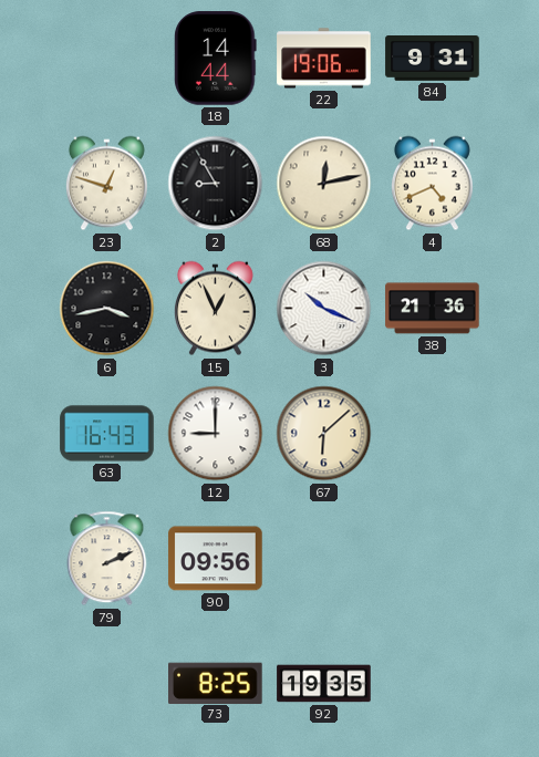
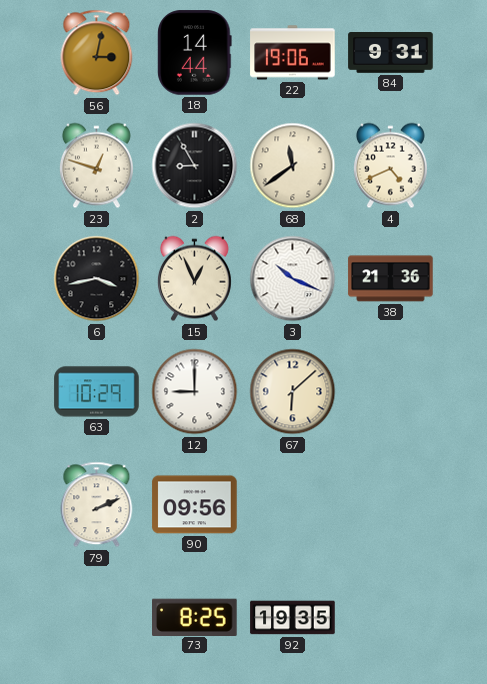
56: none -> 3:02 (97, 53)
68: 12:13 -> 11:39 (293, 166)
63: 16:43 -> 10:29 (97, 392)
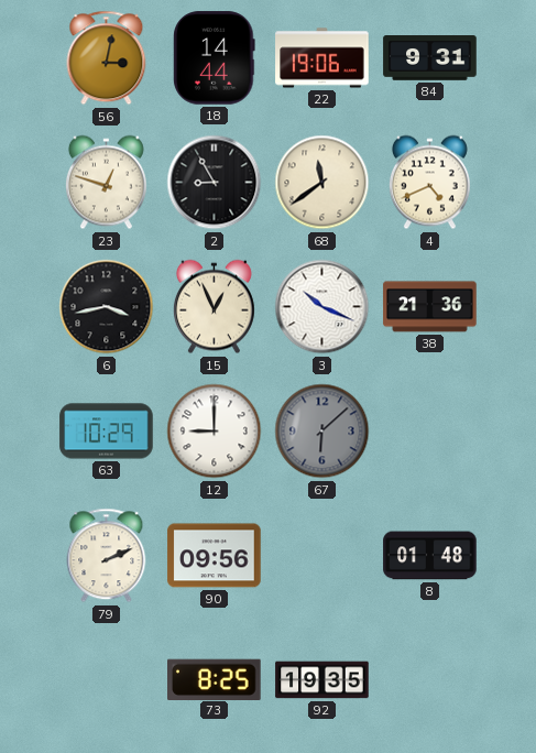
67 dial: cream -> grey (322, 432)
8: none -> 01:48 (430, 556)
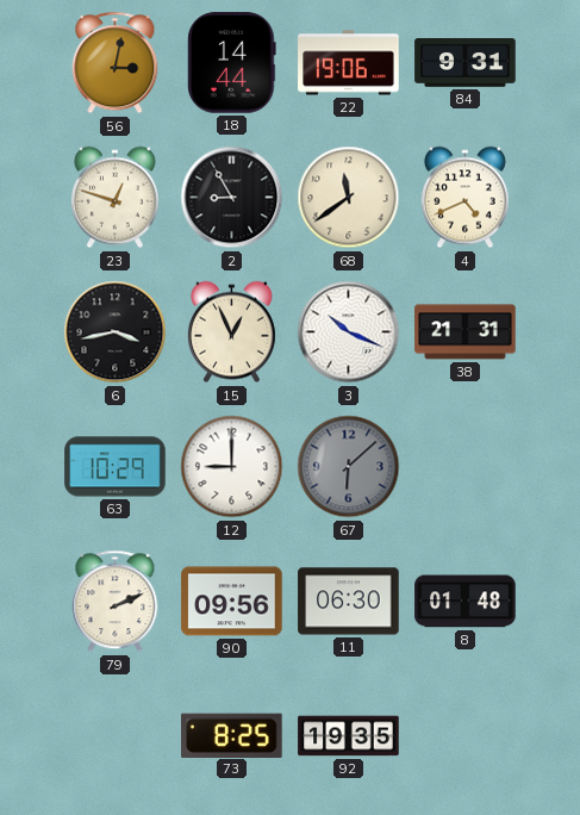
38: 21:36 -> 21:31 (466, 332)
11: none -> 06:30 (349, 602)
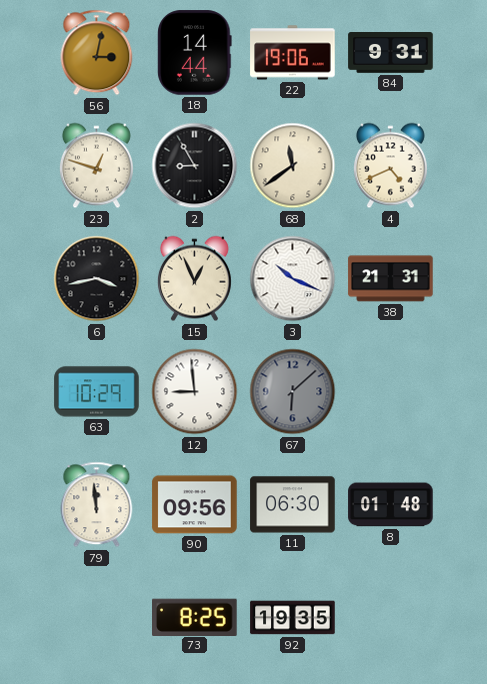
12: 9:00 -> 8:59 (195, 392)
79: 2:11 -> 11:59 (97, 505)
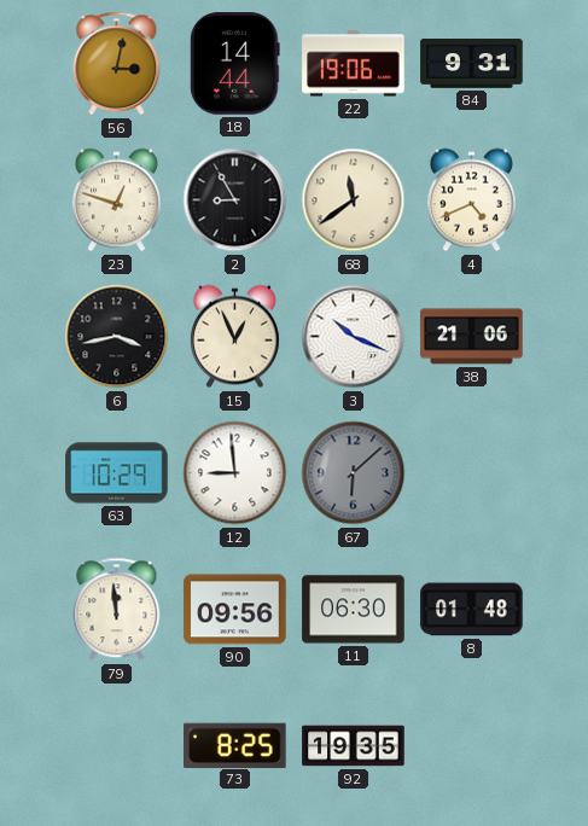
38: 21:31 -> 21:06 (472, 337)
